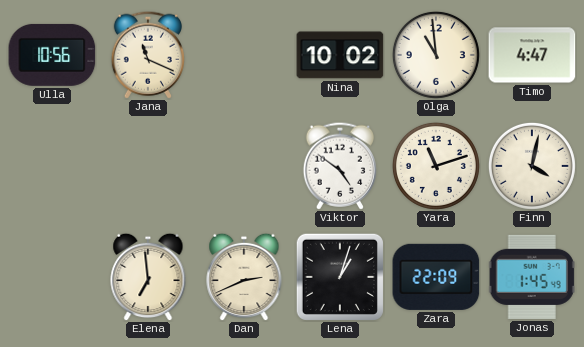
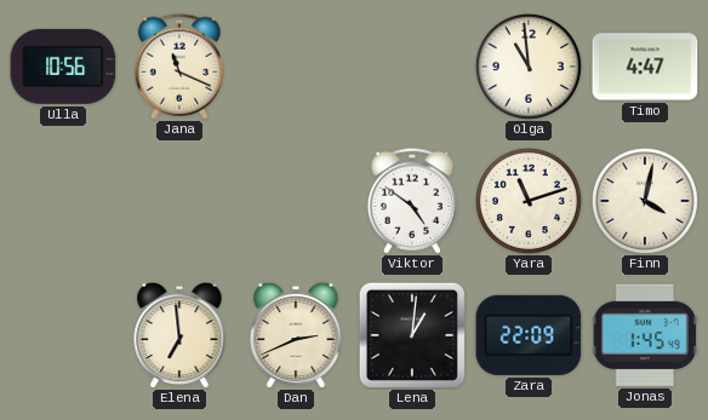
Nina: 10:02 -> none (340, 55)
Lena: 1:03 -> 1:01 (412, 335)
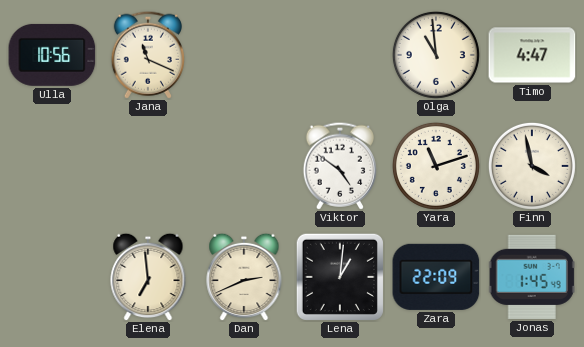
Finn: 4:02 -> 3:58 (532, 166)
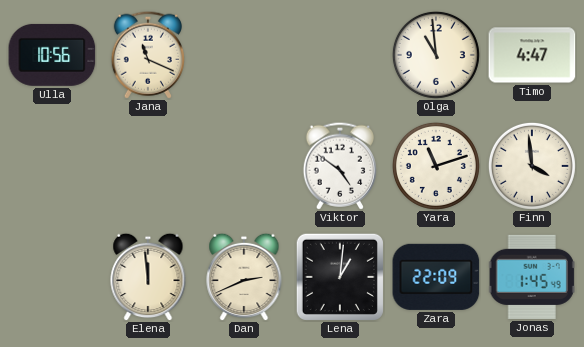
Finn: 3:58 -> 3:59 (532, 166)
Elena: 6:59 -> 11:59 (148, 277)
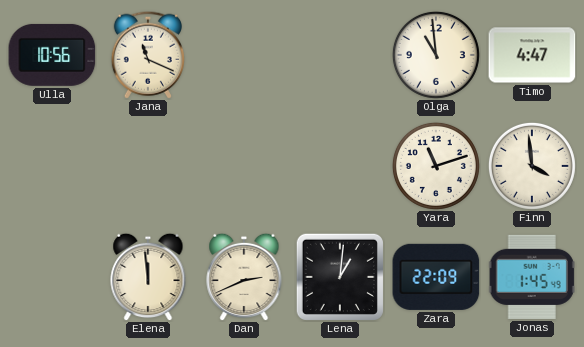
Viktor: 4:51 -> none (340, 166)
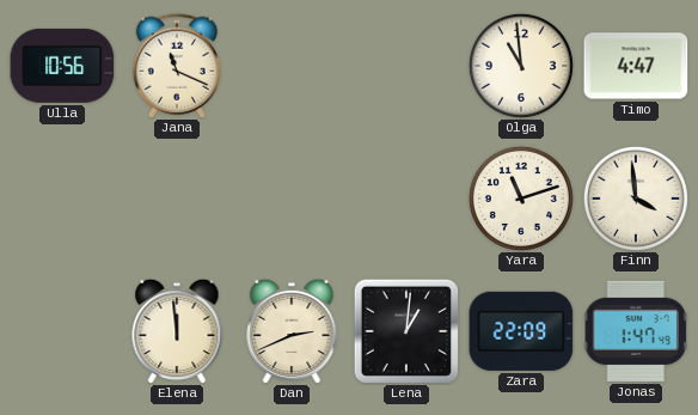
Jonas: 1:45 -> 1:47 (636, 331)
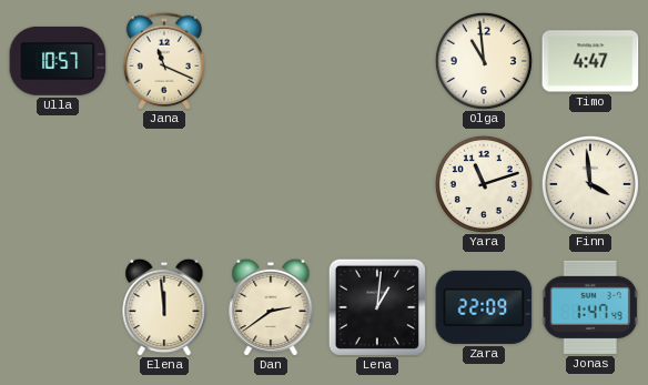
Ulla: 10:56 -> 10:57 (58, 61)
Dan: 2:41 -> 2:39 (271, 307)
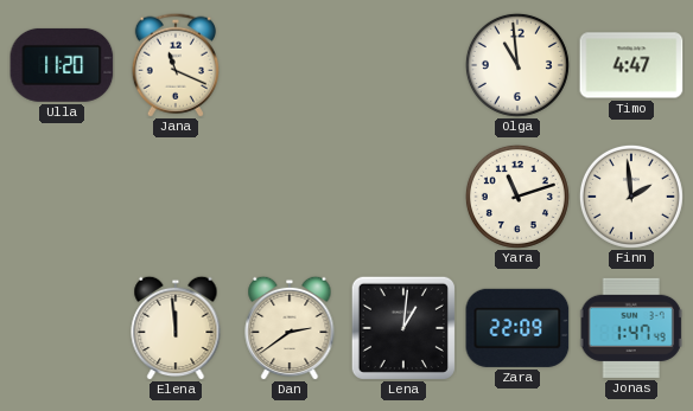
Ulla: 10:57 -> 11:20 (62, 65)
Finn: 3:59 -> 1:59 (631, 197)
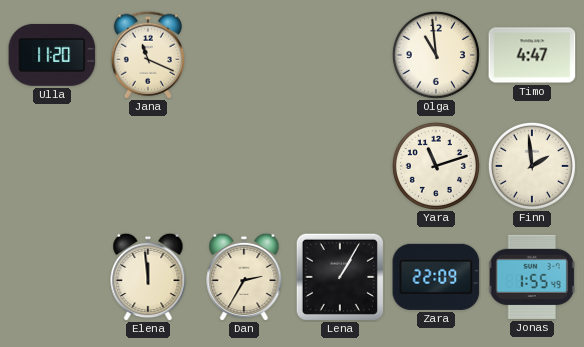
Dan: 2:39 -> 2:35 (244, 277)
Lena: 1:01 -> 1:05 (340, 277)
Jonas: 1:47 -> 1:55 (532, 277)
